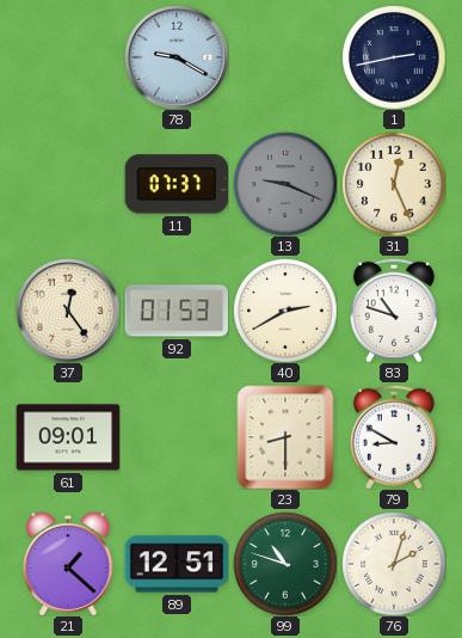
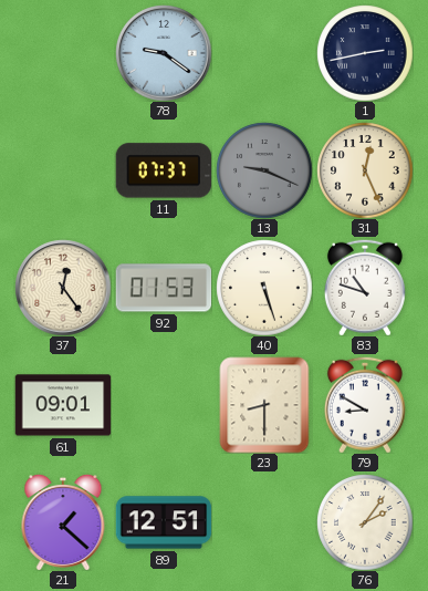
78: 9:20 -> 9:21 (164, 53)
40: 2:40 -> 5:27 (264, 288)
99: 10:48 -> none (285, 564)
76: 2:03 -> 2:06 (365, 522)
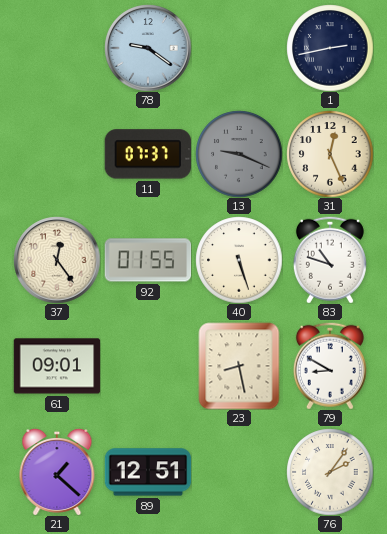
92: 01:53 -> 01:55 (148, 260)
23: 8:30 -> 8:28 (239, 366)
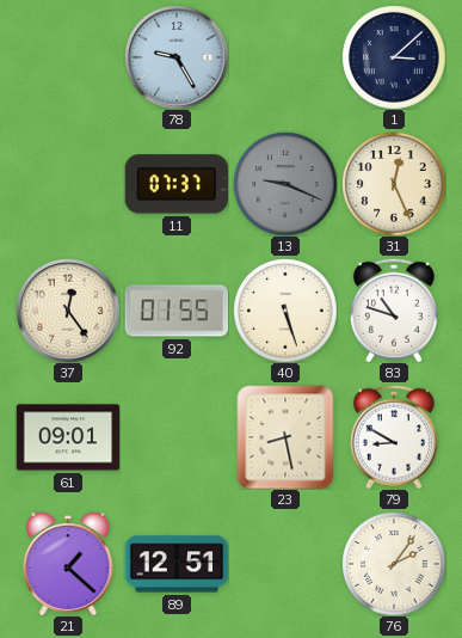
78: 9:21 -> 9:25 (177, 57)
1: 2:43 -> 3:08 (394, 57)
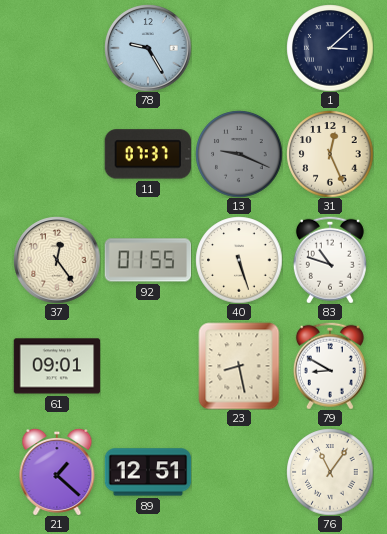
76: 2:06 -> 11:06 (330, 472)
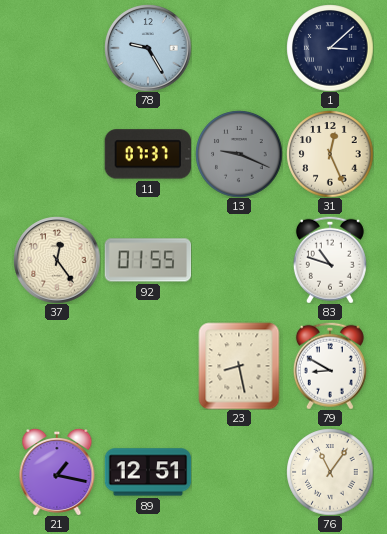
40: 5:27 -> none (239, 260)
61: 09:01 -> none (57, 366)
21: 1:22 -> 1:17 (57, 472)
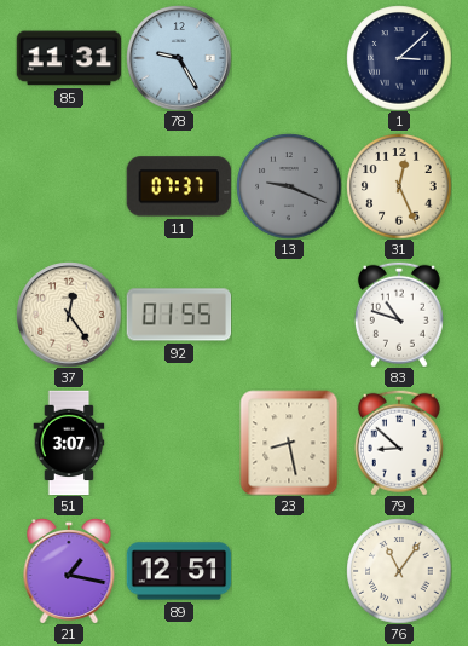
85: none -> 11:31 (69, 58)
51: none -> 3:07 (69, 443)
79: 8:50 -> 8:52 (399, 443)
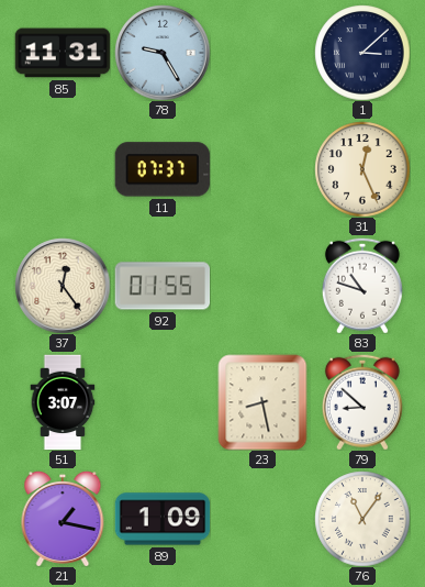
13: 9:19 -> none (289, 186)
89: 12:51 -> 1:09 (163, 519)
